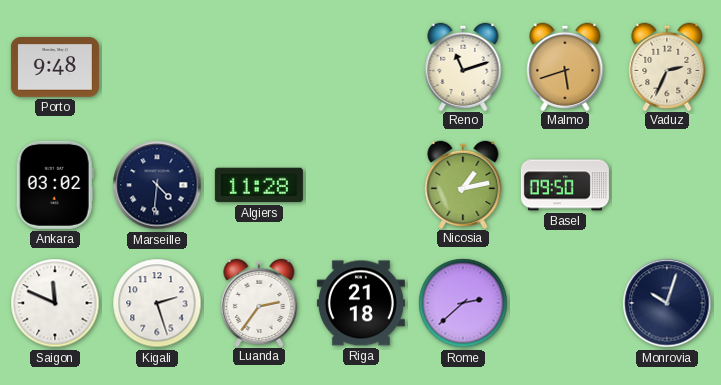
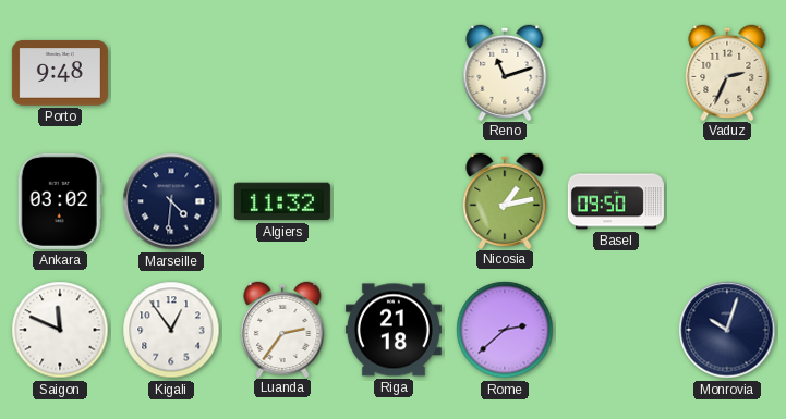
Malmo: 5:42 -> none (565, 66)
Algiers: 11:28 -> 11:32 (282, 201)
Kigali: 2:27 -> 12:54 (171, 330)
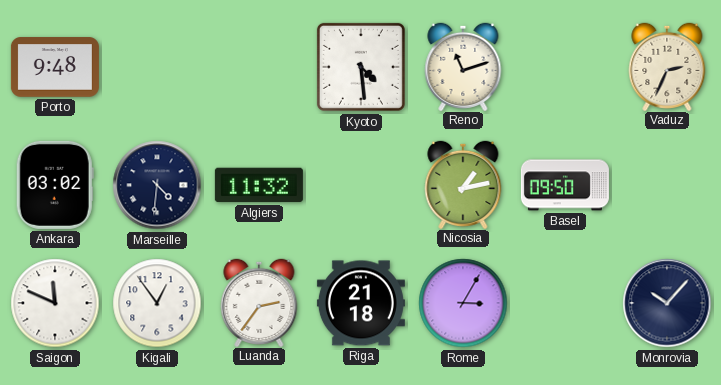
Kyoto: none -> 4:29 (361, 67)
Rome: 2:38 -> 3:05 (463, 303)
Monrovia: 10:03 -> 10:07 (667, 303)
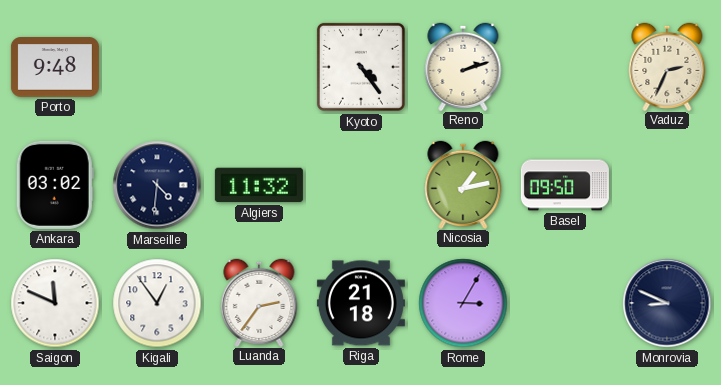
Kyoto: 4:29 -> 4:24 (361, 67)
Reno: 11:12 -> 2:12 (463, 66)
Monrovia: 10:07 -> 8:49 (667, 303)
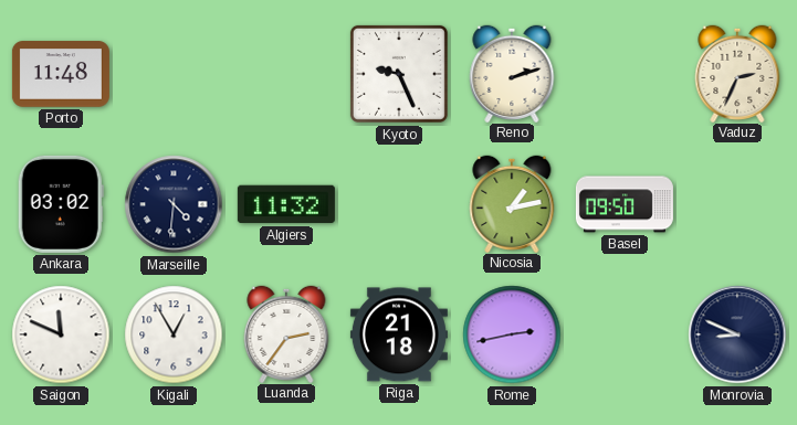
Porto: 9:48 -> 11:48 (61, 74)
Kyoto: 4:24 -> 9:26 (399, 74)
Kigali: 12:54 -> 12:55 (174, 334)
Rome: 3:05 -> 2:43 (512, 334)
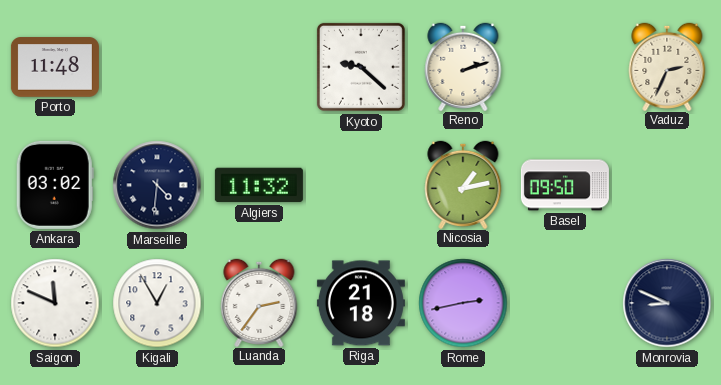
Kyoto: 9:26 -> 9:22 (361, 67)
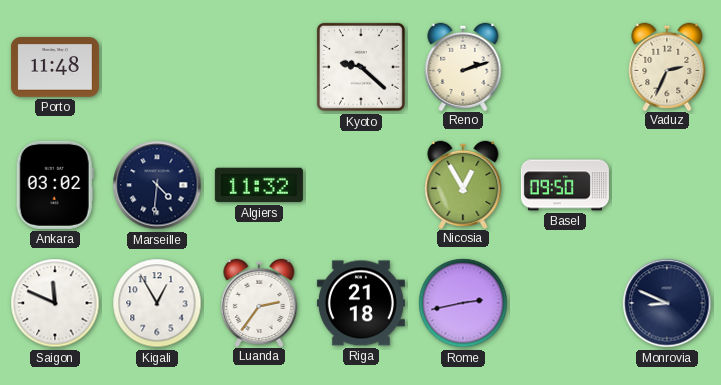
Nicosia: 1:13 -> 12:55 (463, 184)
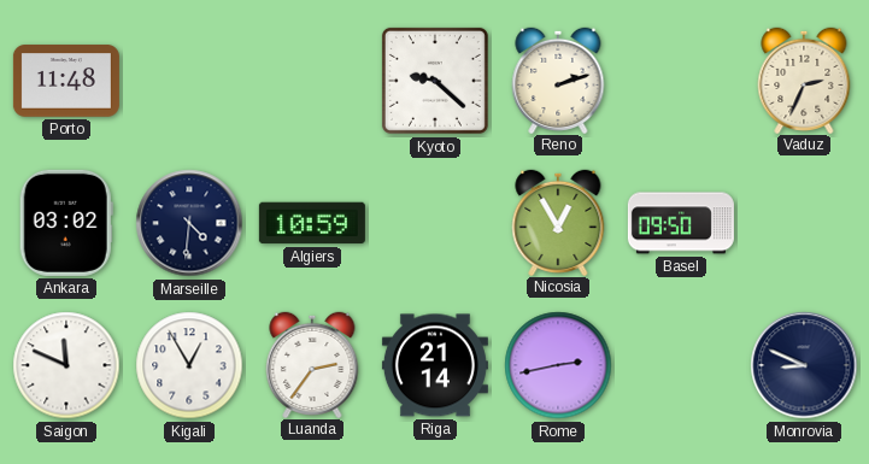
Algiers: 11:32 -> 10:59 (312, 223)
Riga: 21:18 -> 21:14 (435, 365)
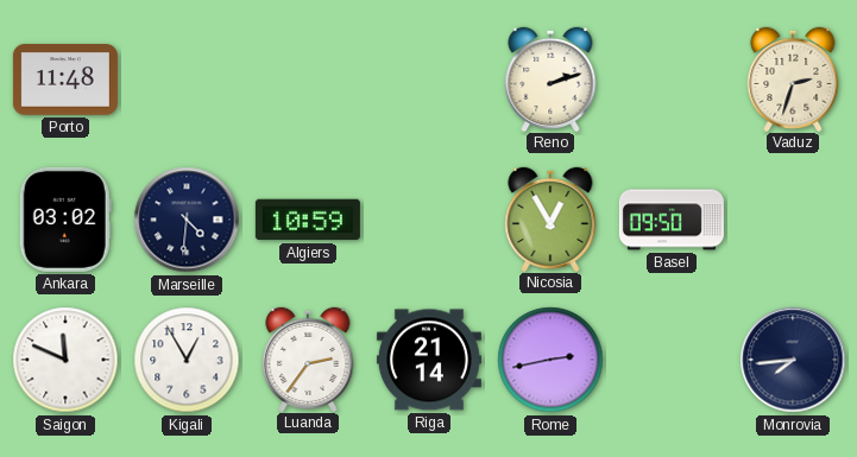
Kyoto: 9:22 -> none (435, 81)
Vaduz: 2:34 -> 2:33 (793, 78)
Monrovia: 8:49 -> 7:44 (793, 360)
